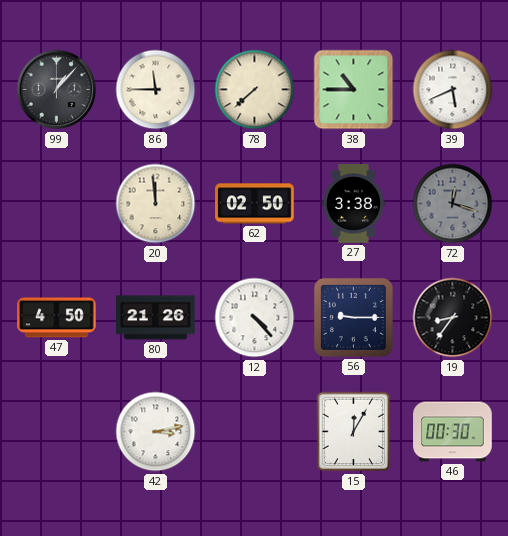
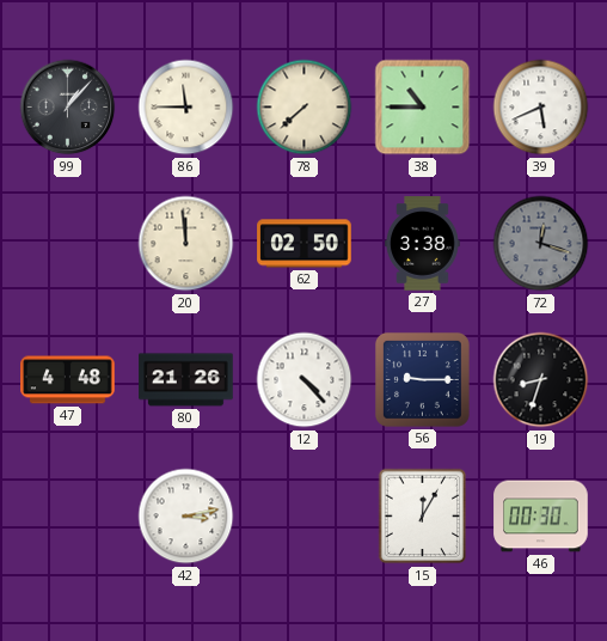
47: 4:50 -> 4:48 (68, 380)
19: 8:36 -> 8:33 (541, 380)
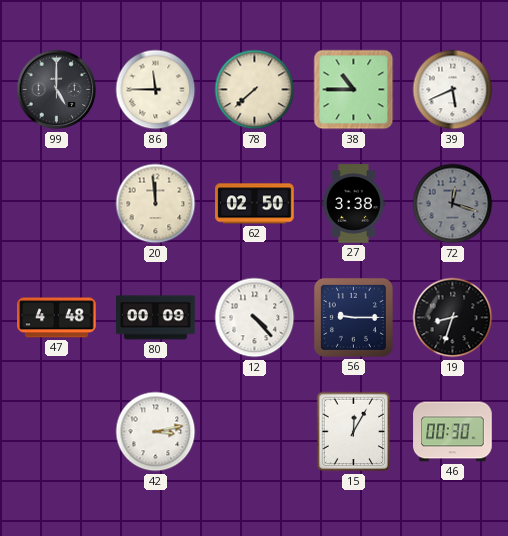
99: 1:07 -> 5:00 (57, 90)
80: 21:26 -> 00:09 (156, 318)
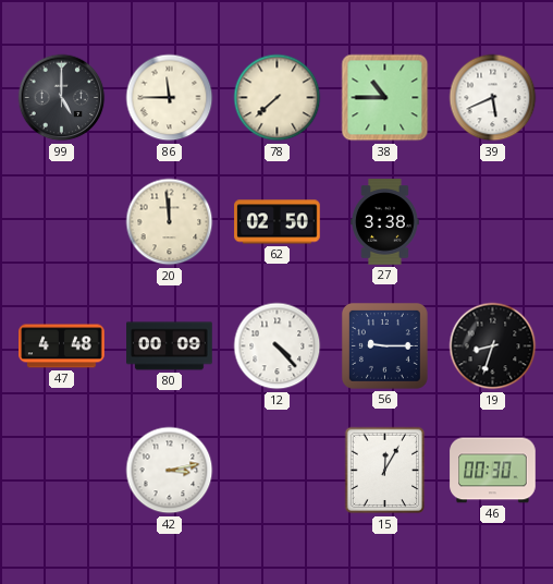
72: 12:18 -> none (453, 204)
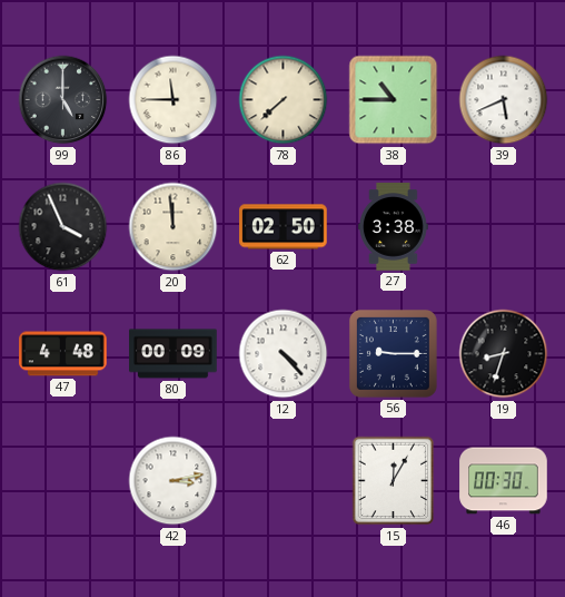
61: none -> 3:56 (63, 227)
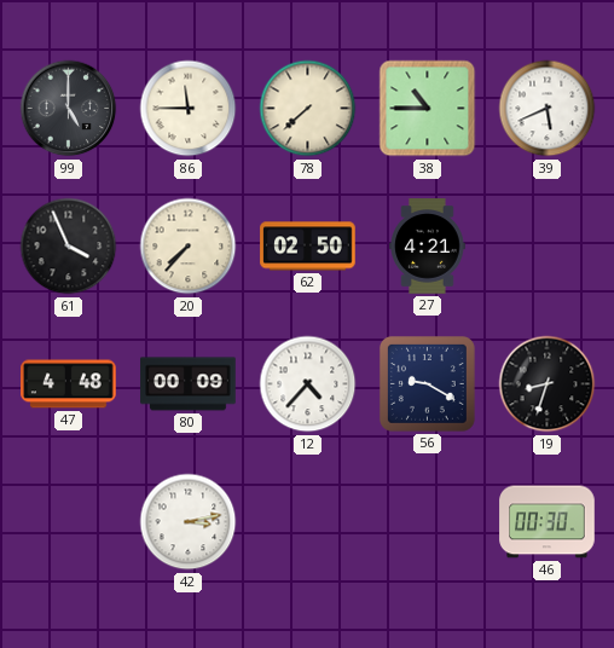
20: 11:59 -> 7:37 (189, 247)
27: 3:38 -> 4:21 (428, 247)
12: 4:23 -> 4:37 (308, 384)
56: 9:15 -> 9:20 (427, 383)
15: 12:05 -> none (394, 481)
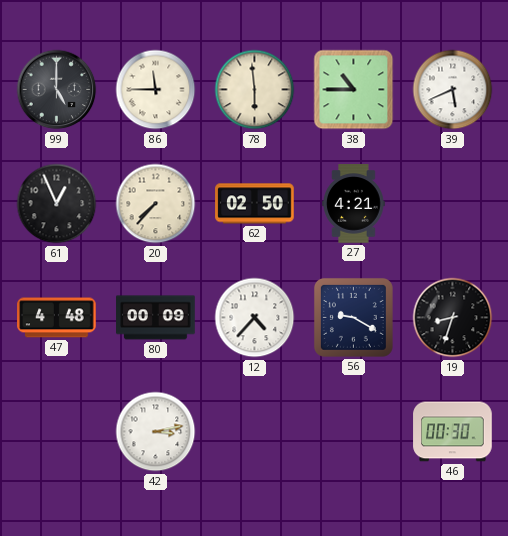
78: 7:38 -> 5:59 (255, 90)
61: 3:56 -> 12:56 (57, 204)
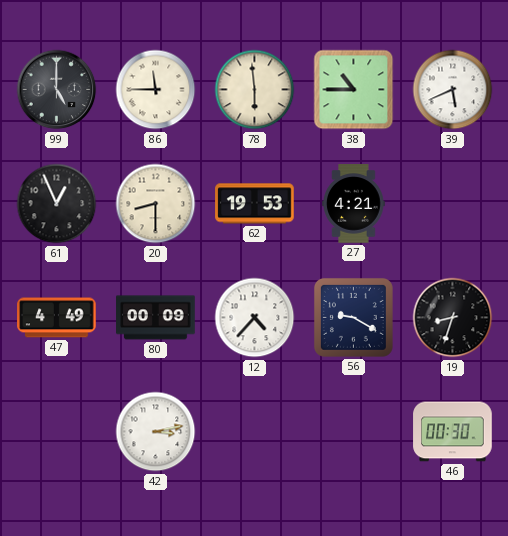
20: 7:37 -> 8:30 (156, 204)
62: 02:50 -> 19:53 (255, 204)
47: 4:48 -> 4:49 (57, 318)
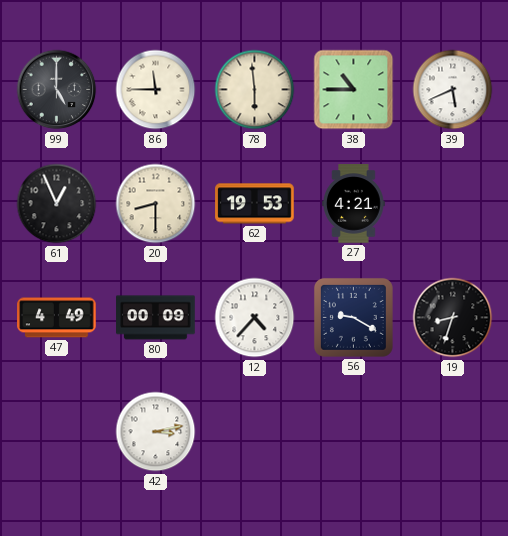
46: 00:30 -> none (453, 432)
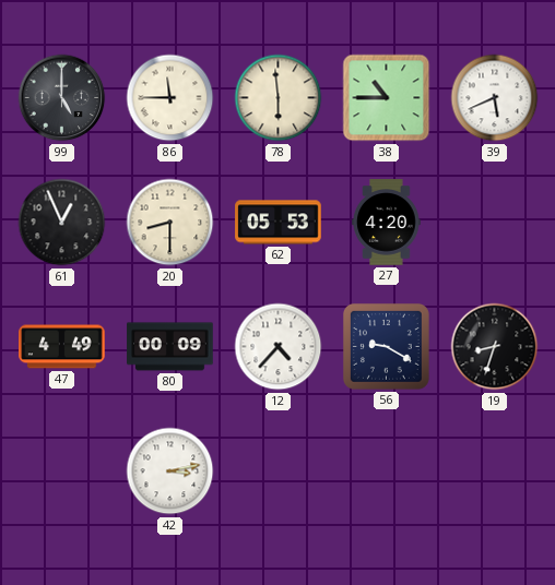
62: 19:53 -> 05:53 (279, 223)
27: 4:21 -> 4:20 (387, 223)
